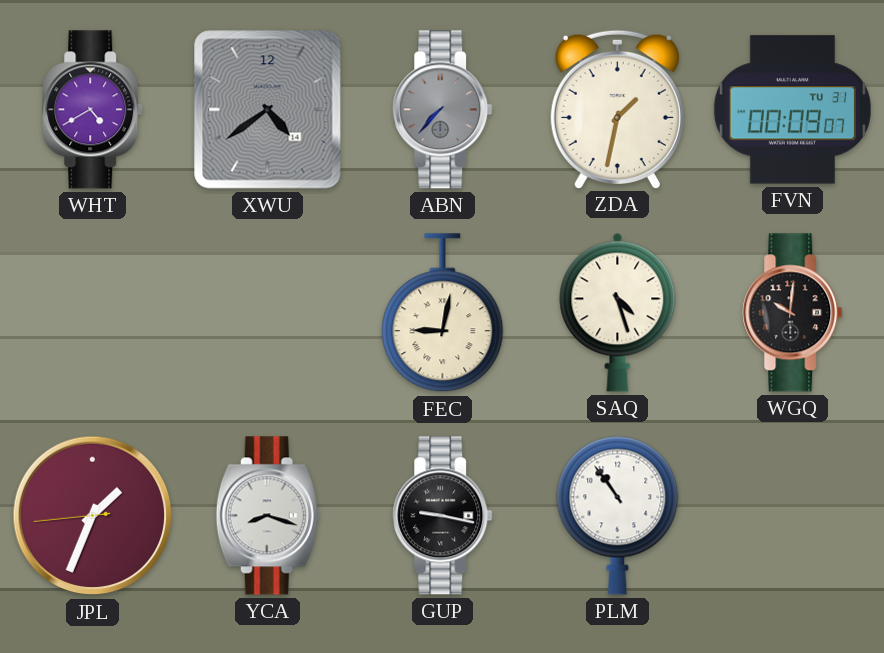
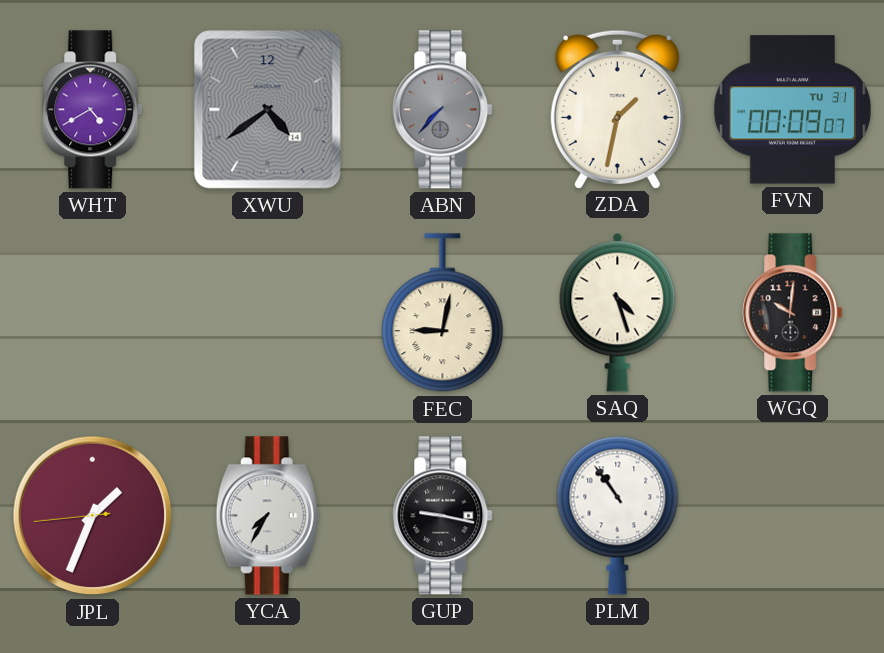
YCA: 8:18 -> 7:35 (267, 516)
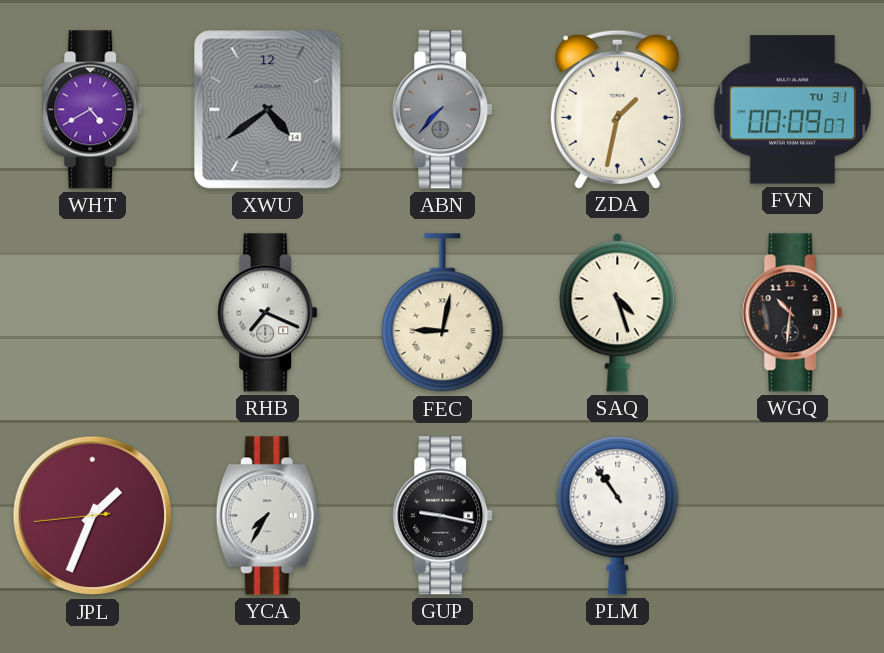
RHB: none -> 7:19 (268, 313)
WGQ: 10:01 -> 10:31 (793, 313)
